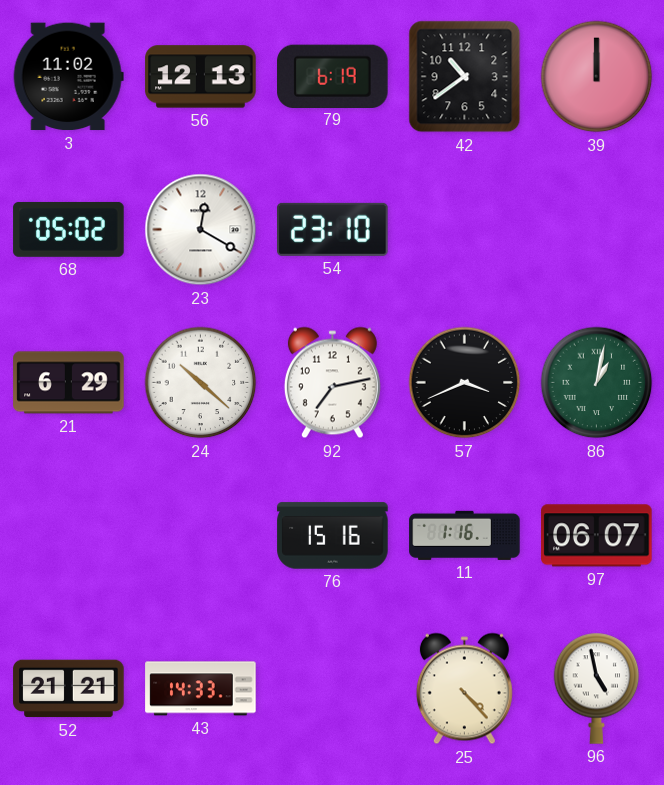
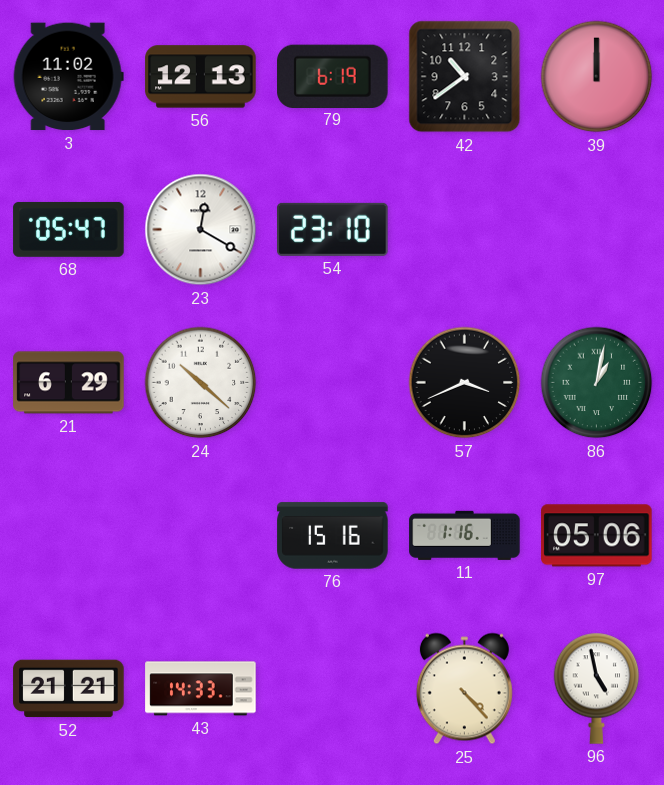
68: 05:02 -> 05:47 (69, 229)
92: 7:13 -> none (332, 383)
97: 06:07 -> 05:06 (597, 536)
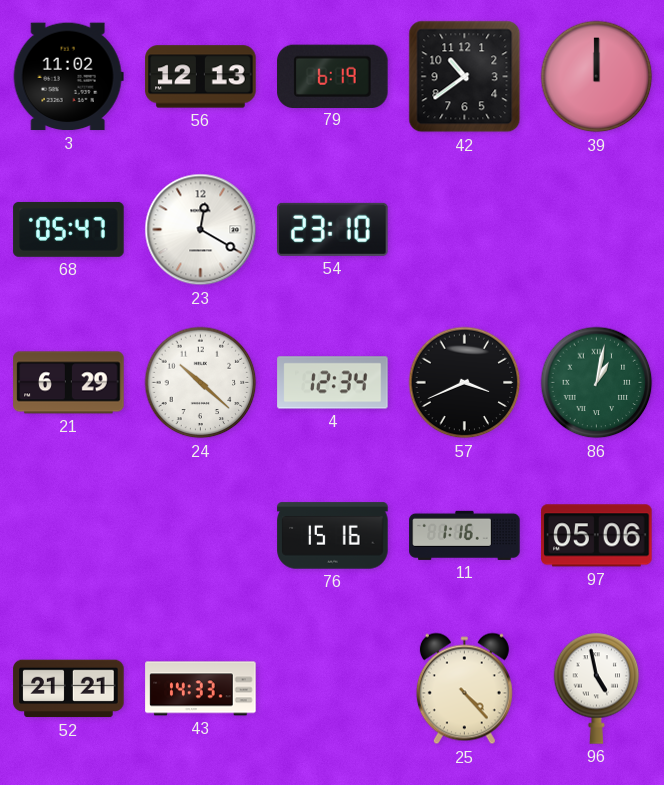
4: none -> 12:34 (333, 383)
